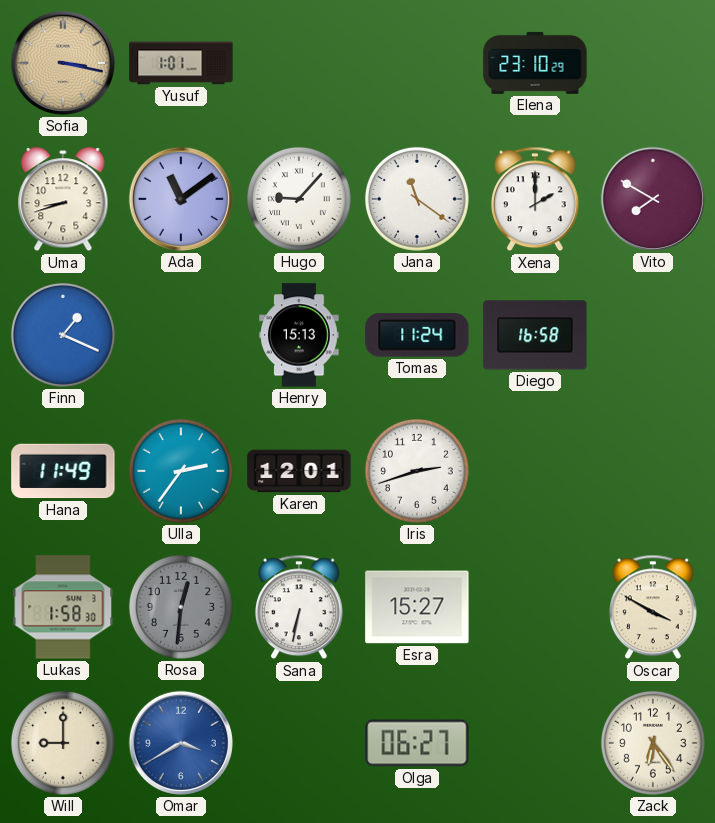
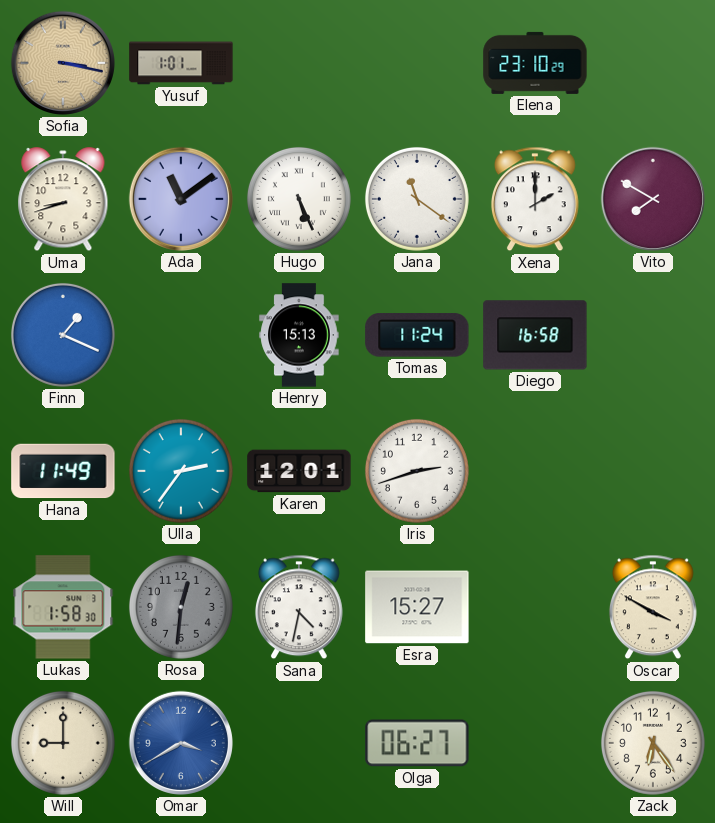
Hugo: 9:07 -> 5:26 (299, 199)
Sana: 6:32 -> 4:32 (299, 607)
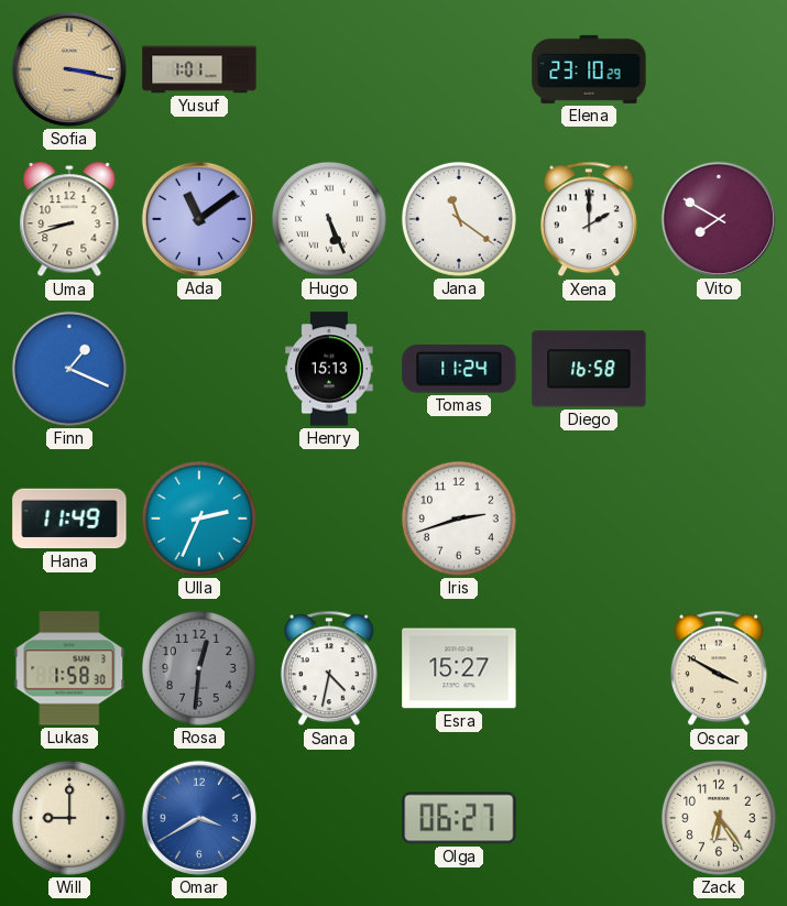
Ulla: 2:36 -> 2:34 (199, 519)
Karen: 12:01 -> none (299, 471)
